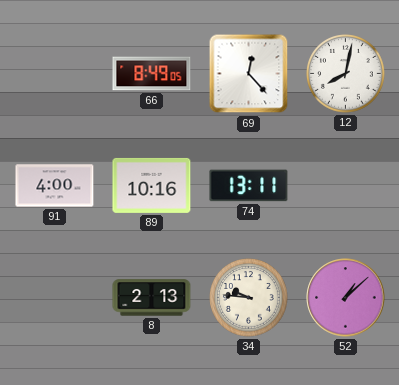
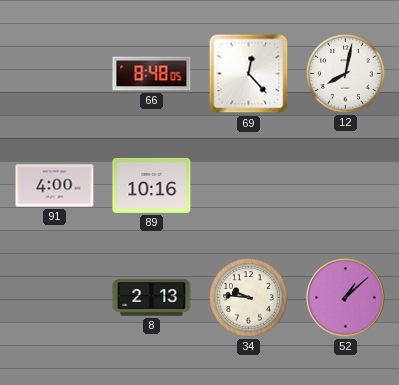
66: 8:49 -> 8:48 (152, 74)
74: 13:11 -> none (249, 186)
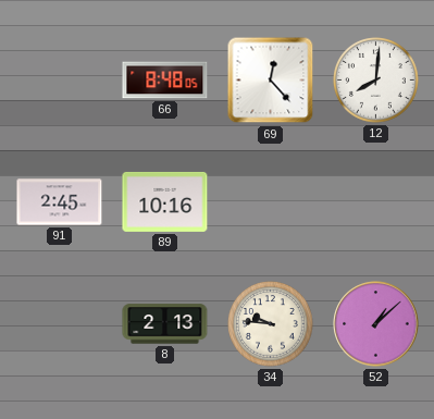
12: 8:02 -> 8:01 (376, 81)
91: 4:00 -> 2:45 (60, 202)
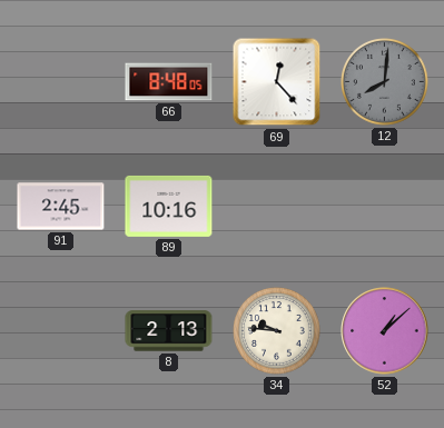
12 dial: white -> grey (385, 82)
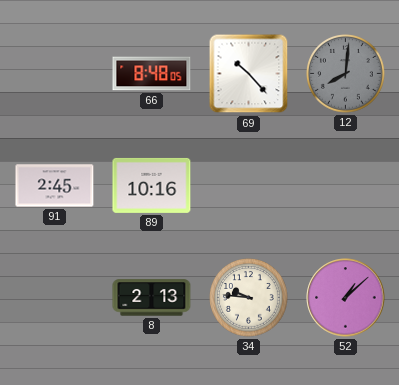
69: 12:23 -> 10:23 (249, 74)
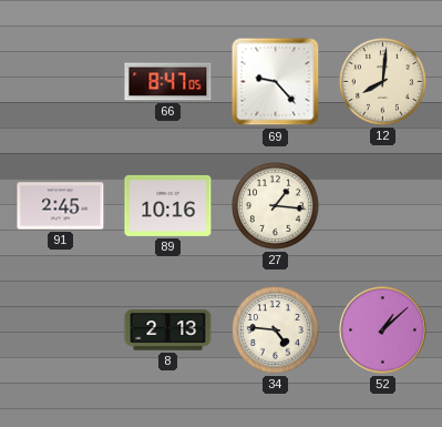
66: 8:48 -> 8:47 (168, 82)
69: 10:23 -> 9:23 (276, 82)
12 dial: grey -> cream (383, 82)
27: none -> 1:16 (276, 206)
34: 9:46 -> 4:46 (276, 331)
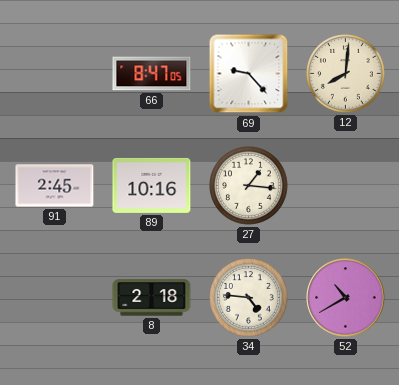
8: 2:13 -> 2:18 (152, 298)
52: 1:08 -> 10:40 (346, 298)
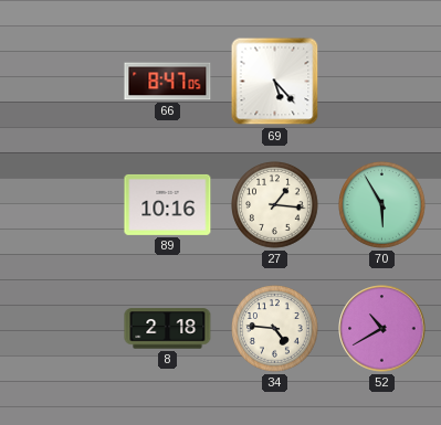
69: 9:23 -> 5:23 (275, 82)
12: 8:01 -> none (346, 74)
91: 2:45 -> none (55, 186)
70: none -> 5:55 (382, 205)
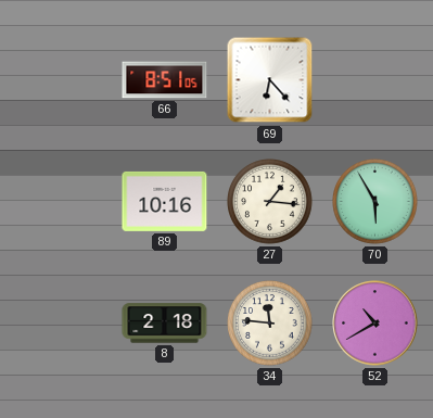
66: 8:47 -> 8:51 (165, 80)
69: 5:23 -> 6:23 (270, 80)
34: 4:46 -> 11:46 (270, 324)
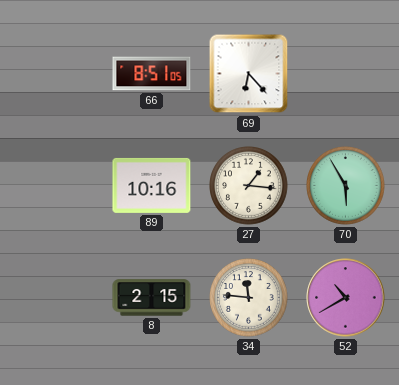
8: 2:18 -> 2:15 (152, 298)
